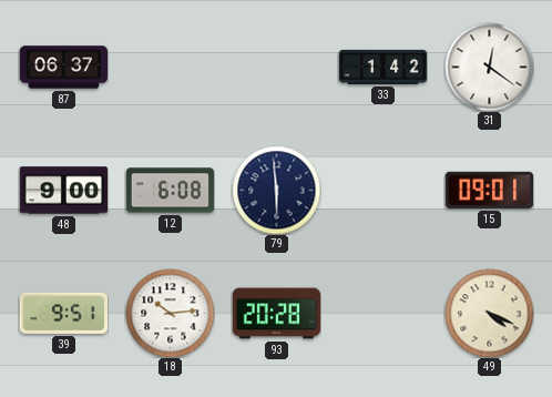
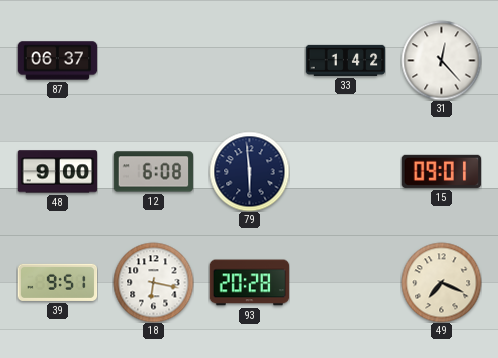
31: 12:21 -> 12:23 (441, 60)
18: 10:14 -> 6:17 (153, 282)
49: 4:19 -> 7:19 (441, 282)
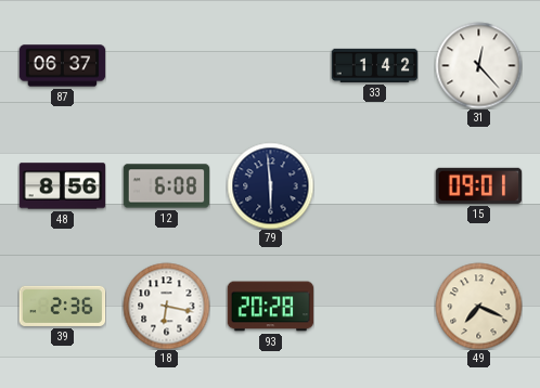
48: 9:00 -> 8:56 (62, 186)
39: 9:51 -> 2:36 (62, 306)
